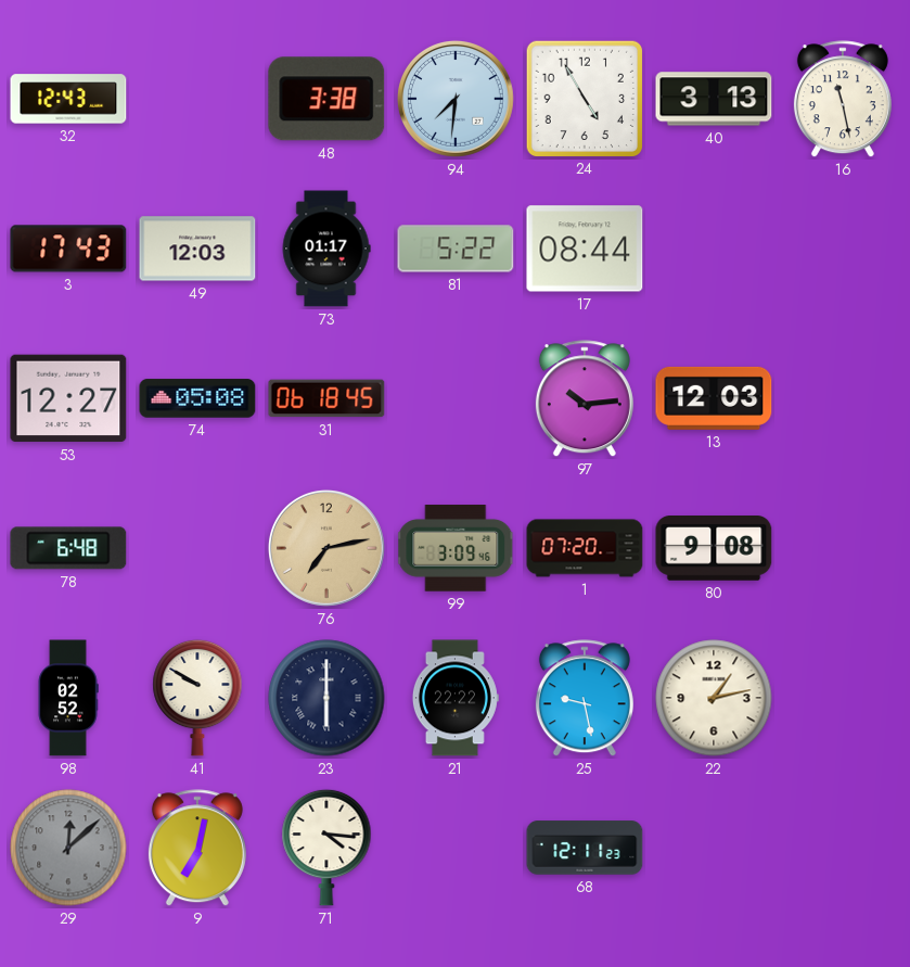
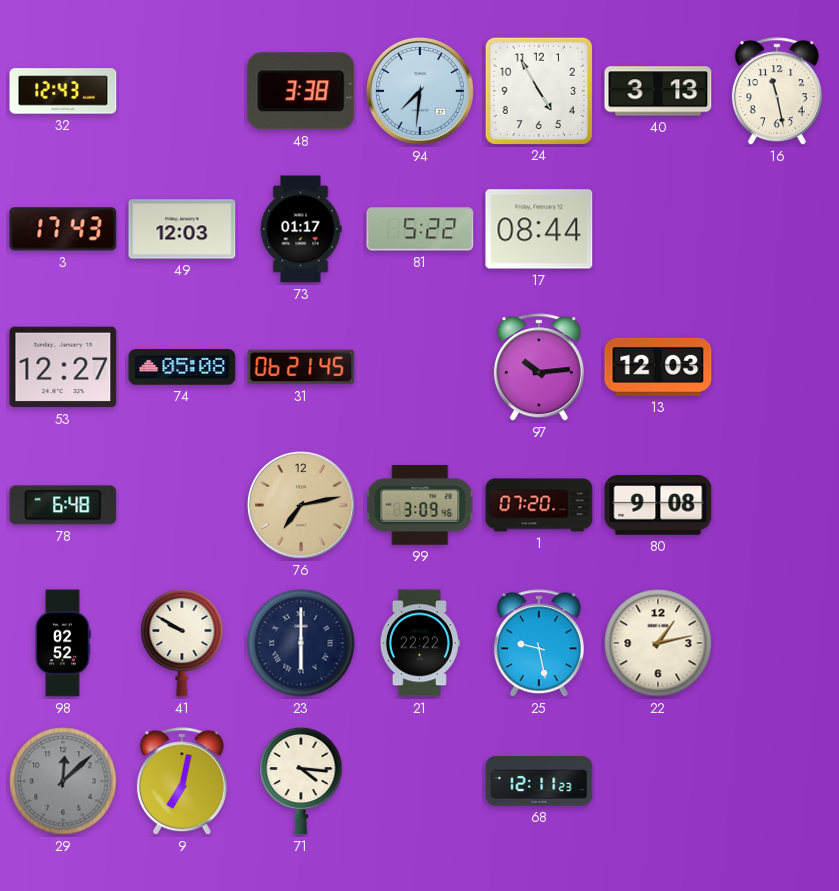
31: 06:18 -> 06:21 (301, 367)
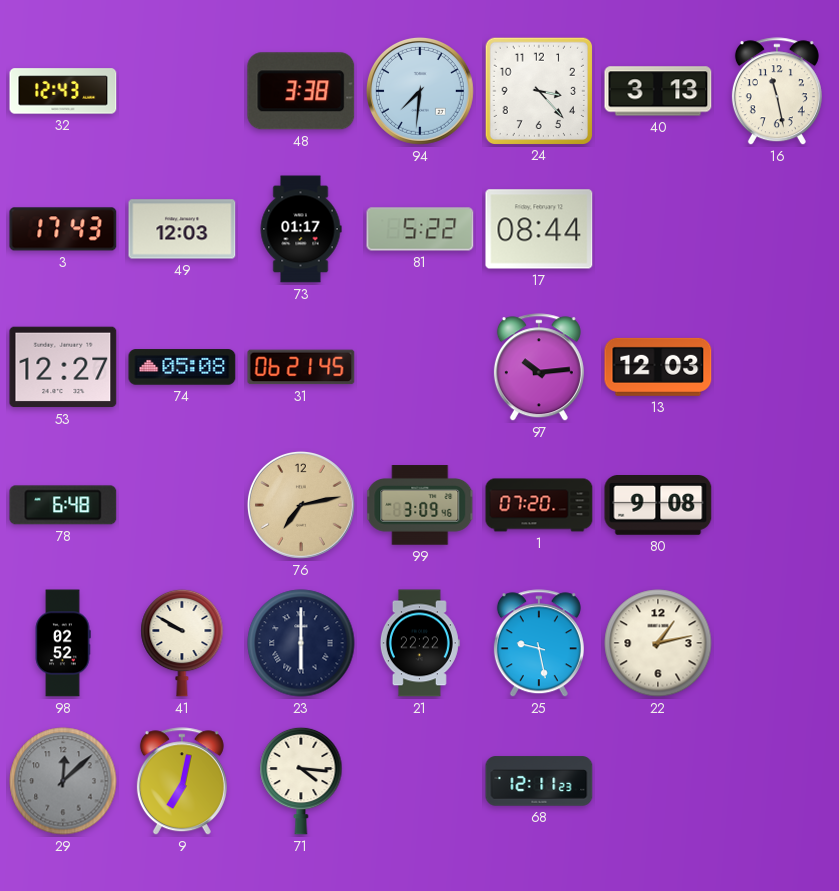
24: 4:55 -> 3:23 (538, 90)
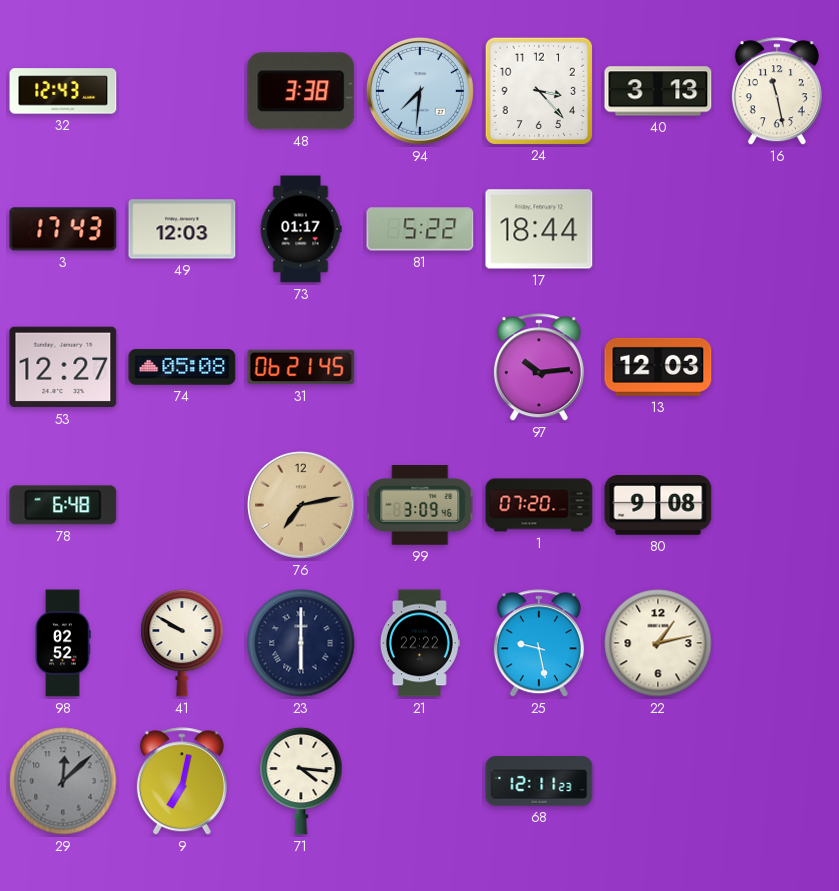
17: 08:44 -> 18:44 (539, 229)
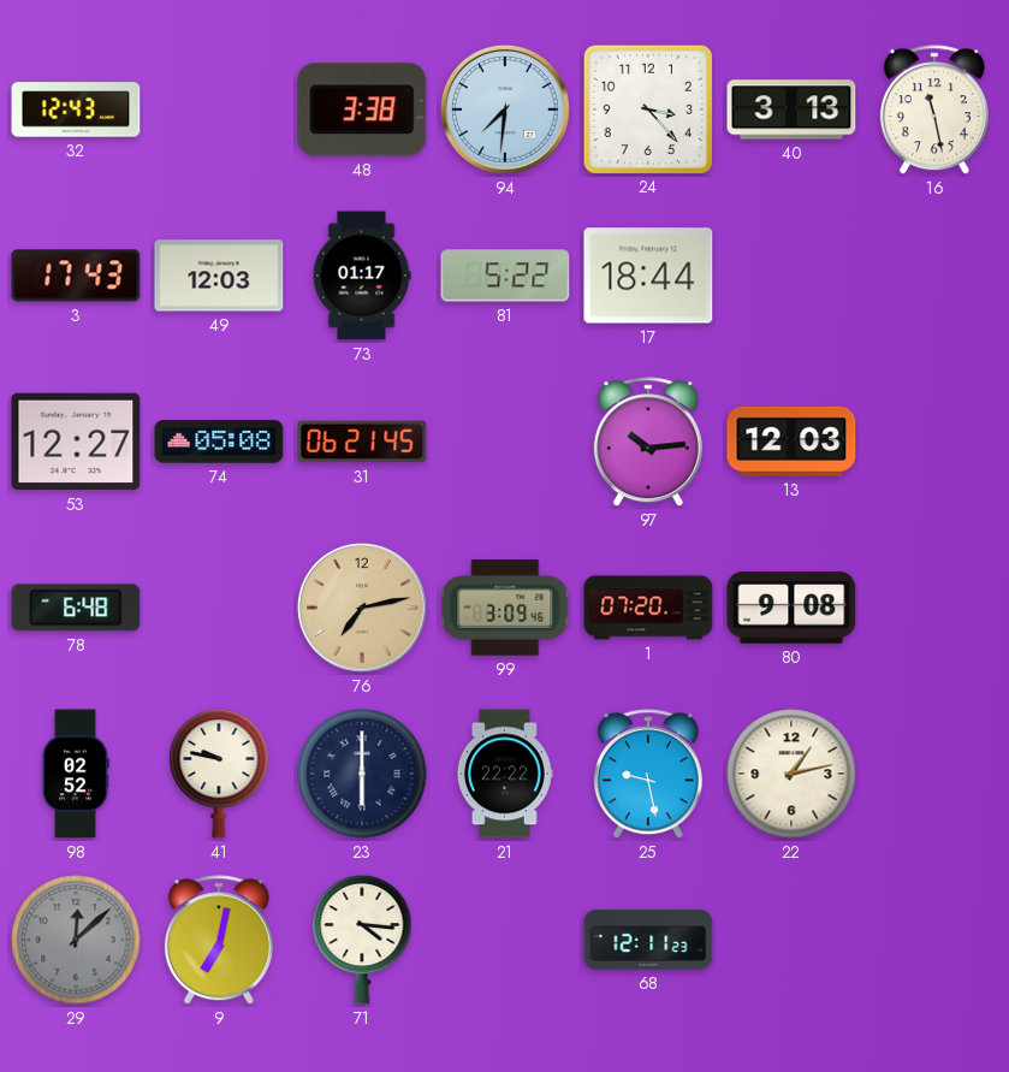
41: 9:50 -> 9:47 (219, 774)
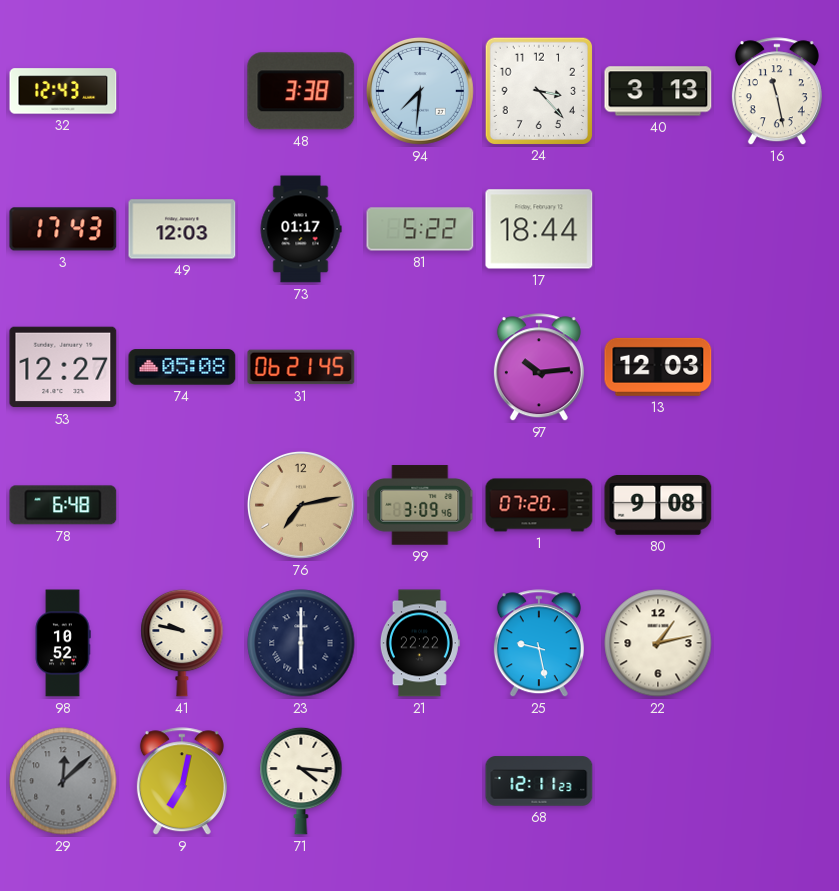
98: 02:52 -> 10:52 (63, 643)
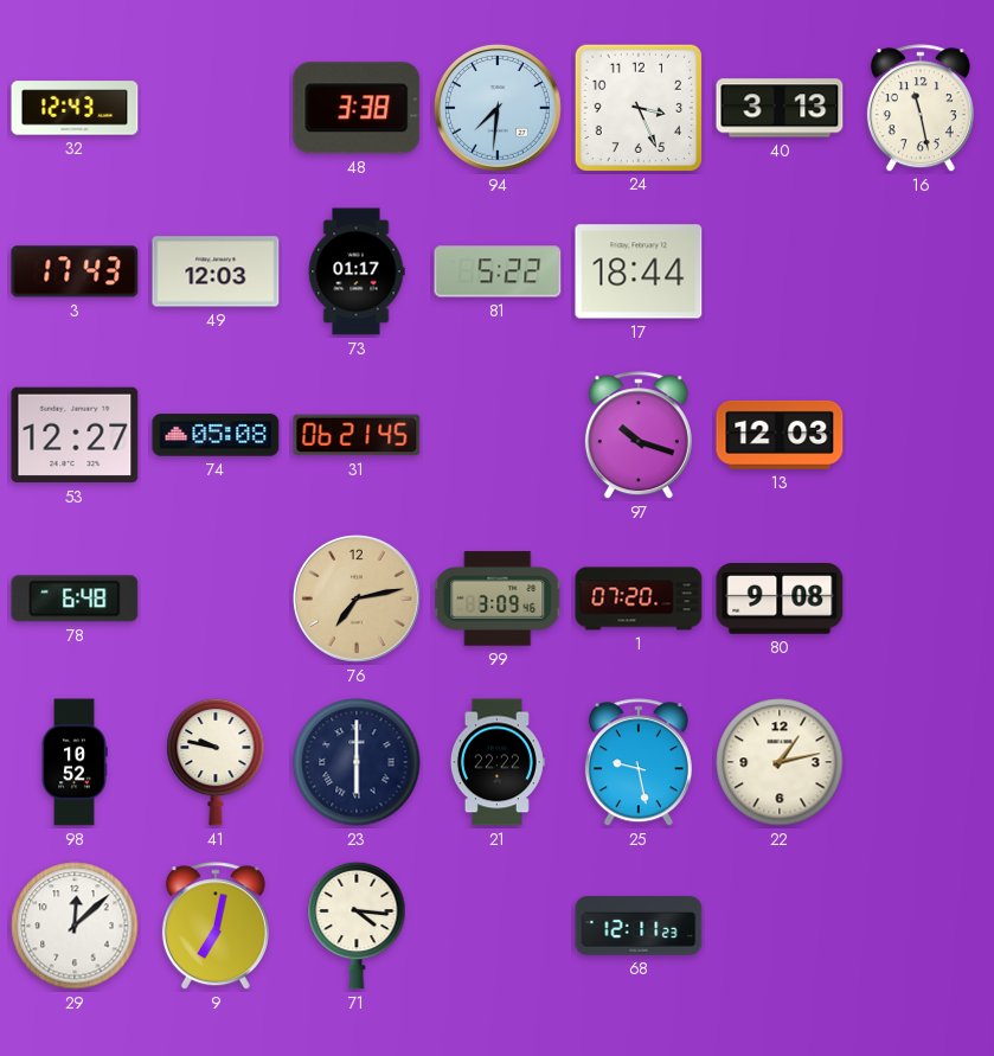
24: 3:23 -> 3:26 (637, 107)
97: 10:14 -> 10:18 (639, 436)
29 dial: grey -> white (75, 926)
